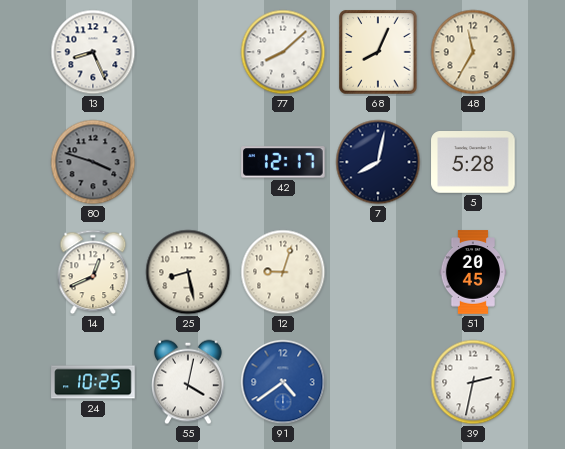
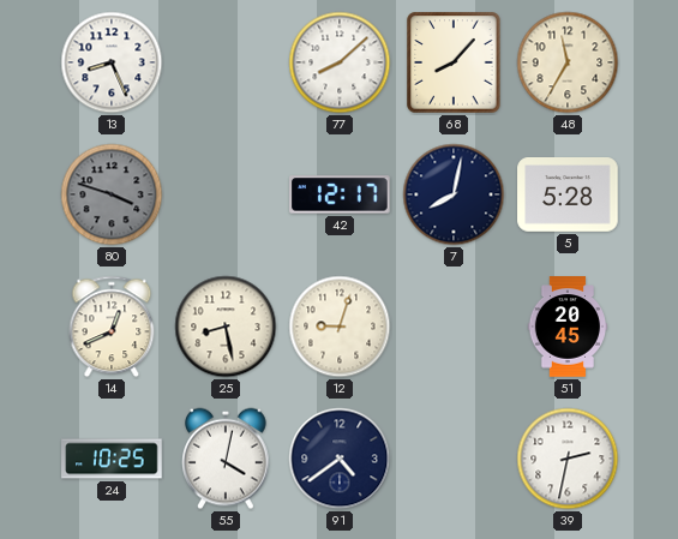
68: 8:04 -> 8:07 (454, 62)
91 dial: blue -> navy (340, 459)
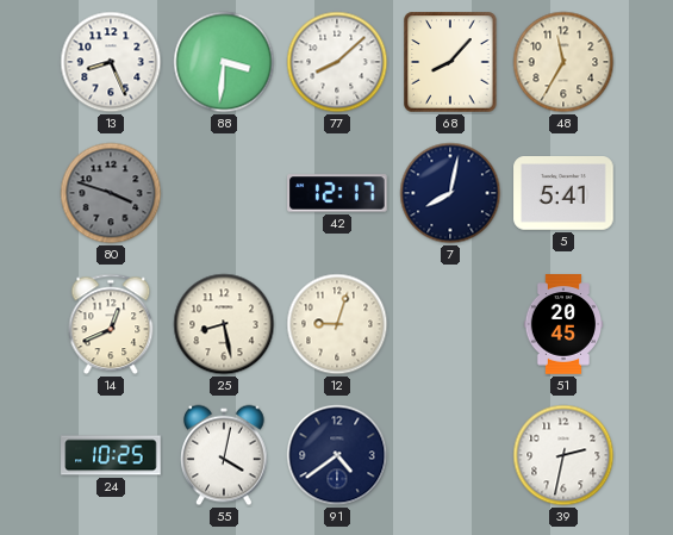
88: none -> 3:31 (224, 62)
5: 5:28 -> 5:41 (563, 194)
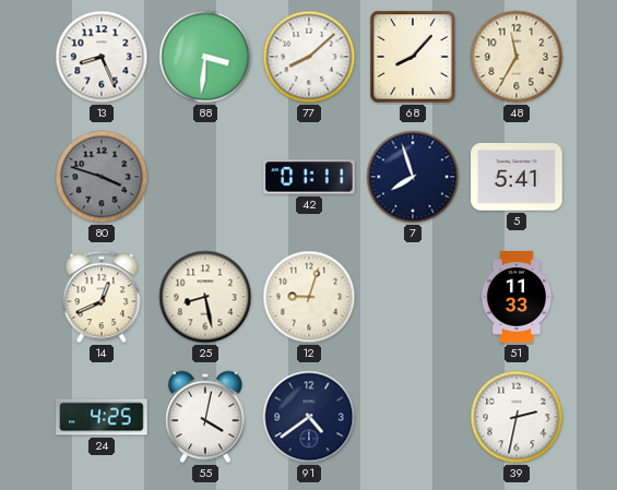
42: 12:17 -> 01:11 (309, 177)
7: 8:02 -> 7:57 (413, 177)
51: 20:45 -> 11:33 (517, 297)
24: 10:25 -> 4:25 (102, 417)
